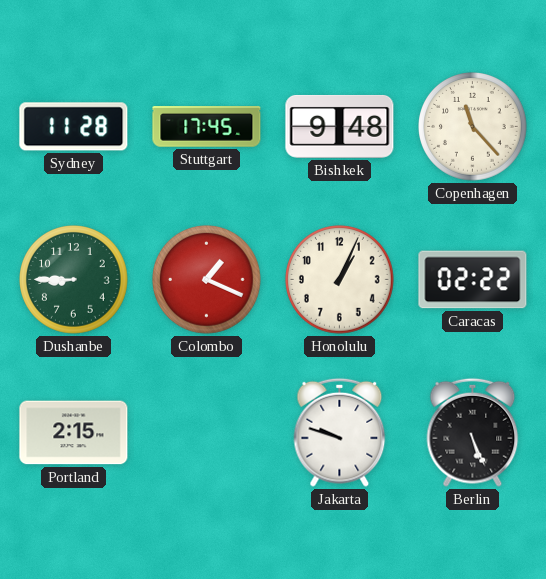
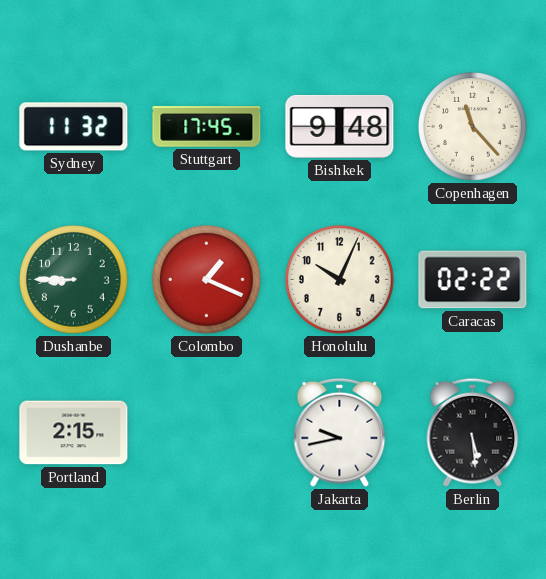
Sydney: 11:28 -> 11:32 (74, 127)
Honolulu: 1:04 -> 10:04 (340, 280)
Jakarta: 9:48 -> 9:43 (340, 432)
Berlin: 5:26 -> 5:29 (473, 432)
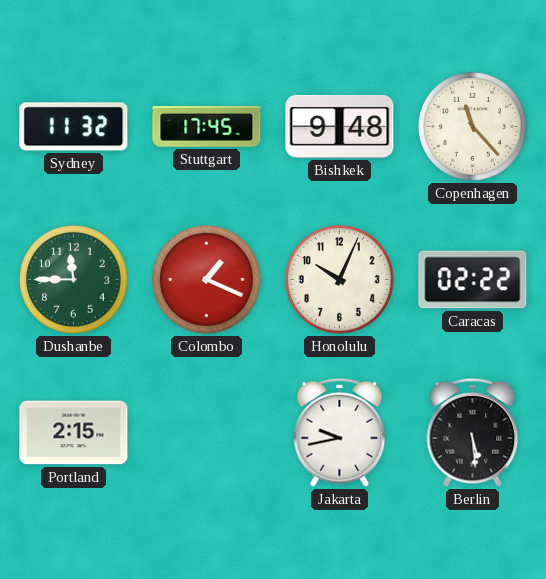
Dushanbe: 8:45 -> 11:45 (74, 280)
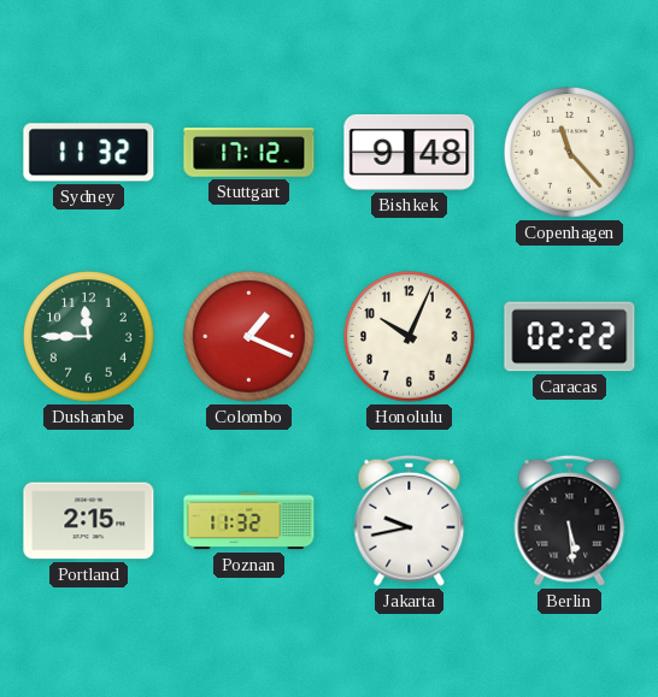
Stuttgart: 17:45 -> 17:12 (249, 153)
Poznan: none -> 11:32 (249, 521)
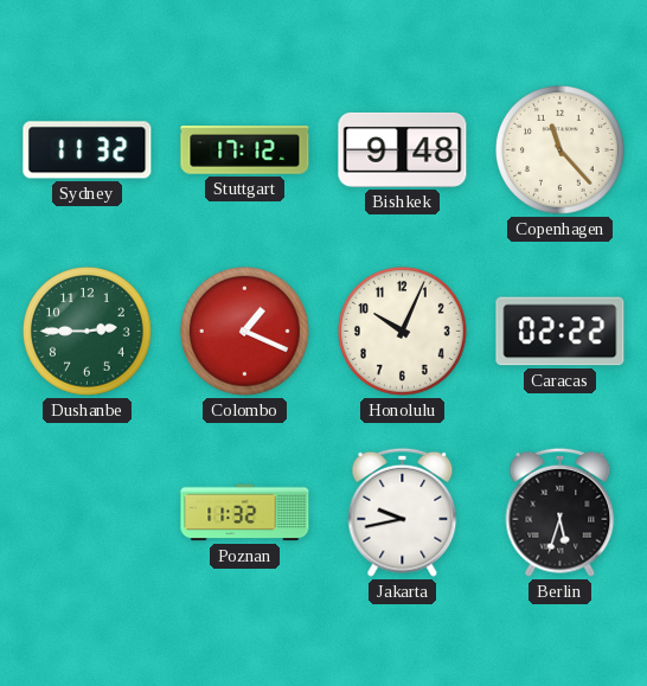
Dushanbe: 11:45 -> 2:45 (88, 332)
Portland: 2:15 -> none (89, 521)
Berlin: 5:29 -> 5:33 (560, 512)
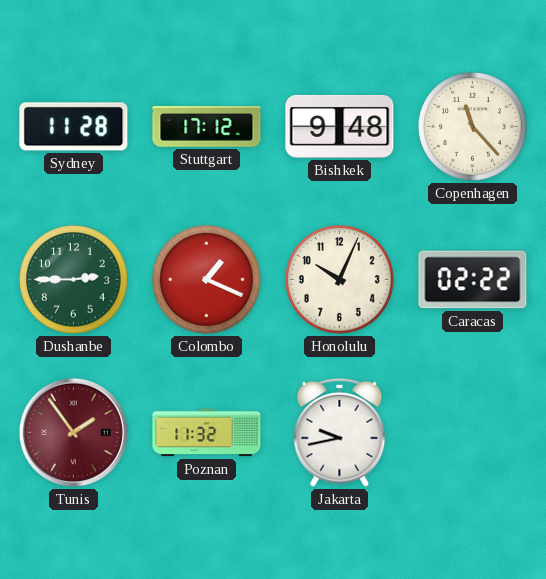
Sydney: 11:32 -> 11:28 (74, 127)
Tunis: none -> 1:54 (73, 432)
Berlin: 5:33 -> none (560, 512)
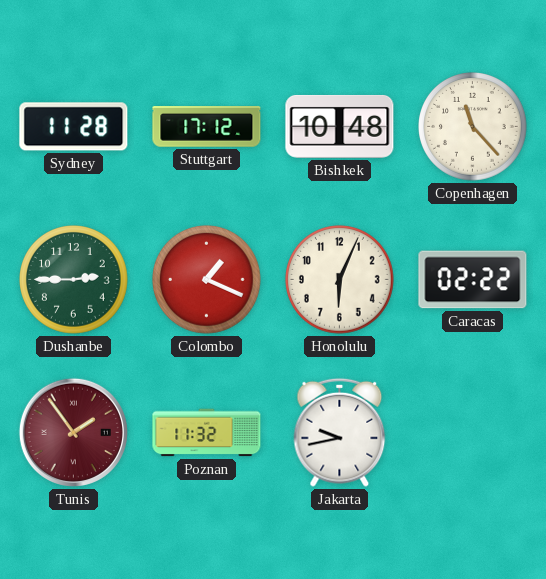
Bishkek: 9:48 -> 10:48 (340, 126)
Honolulu: 10:04 -> 6:04 (340, 280)
